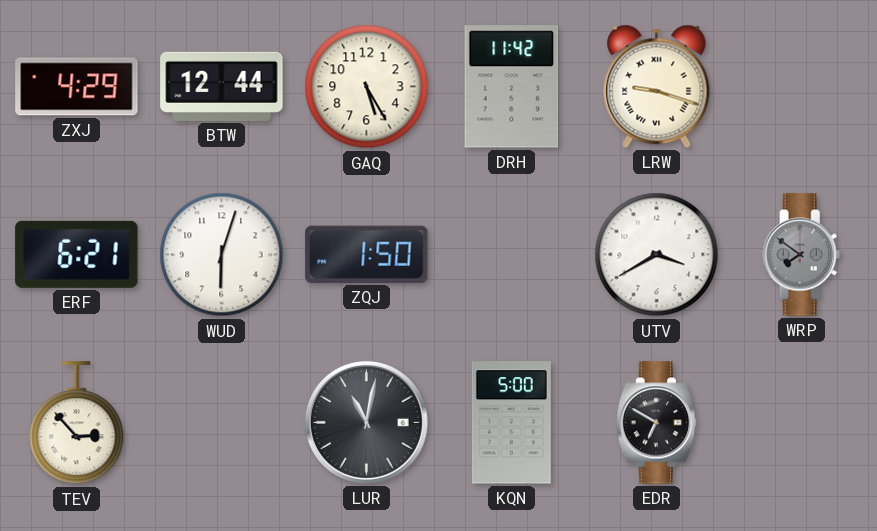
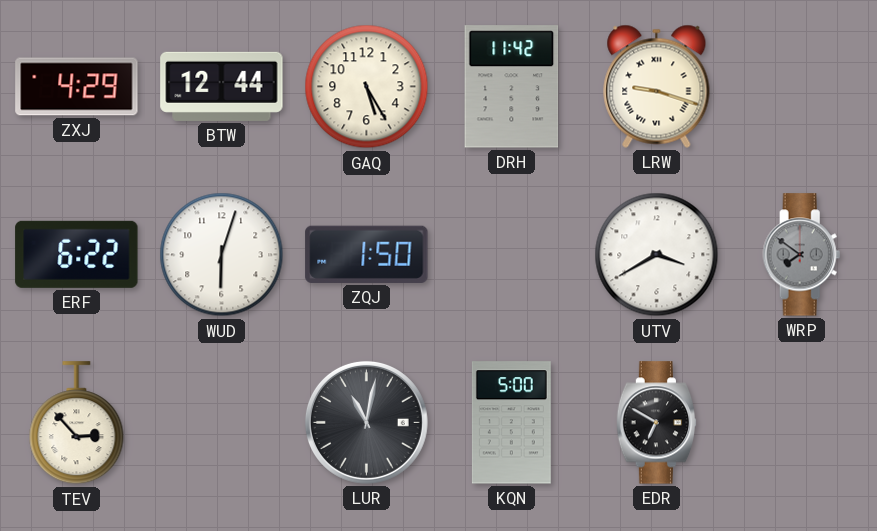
ERF: 6:21 -> 6:22 (77, 254)
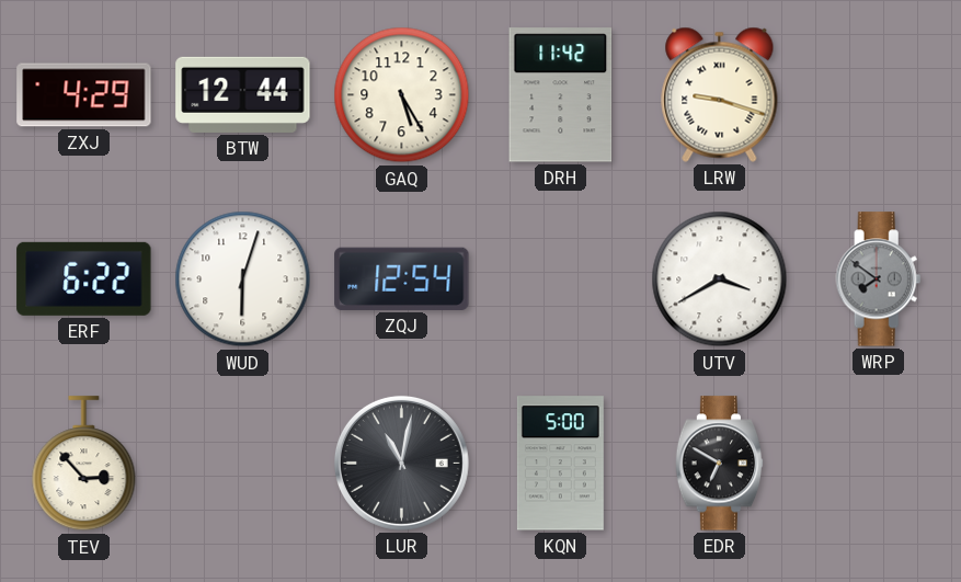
ZQJ: 1:50 -> 12:54 (402, 278)
